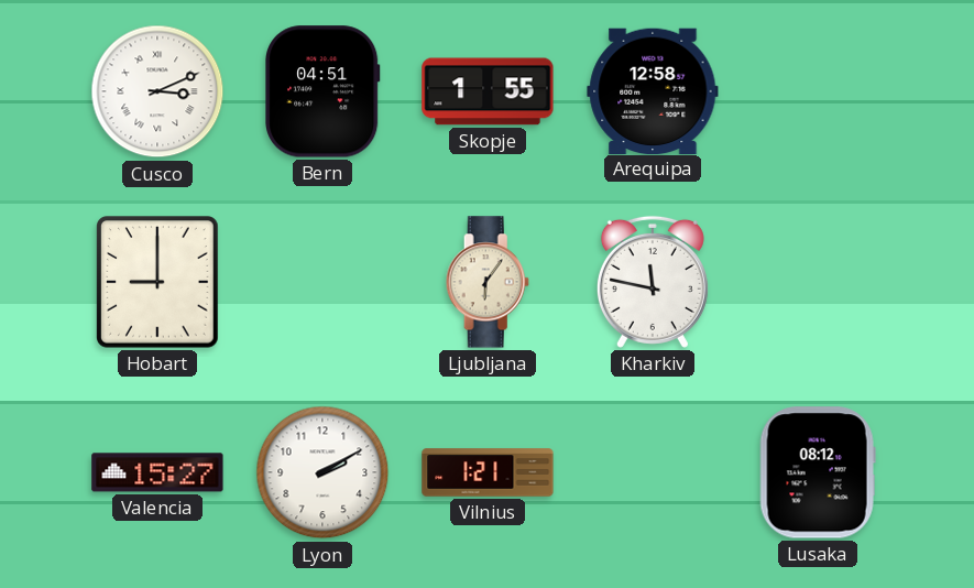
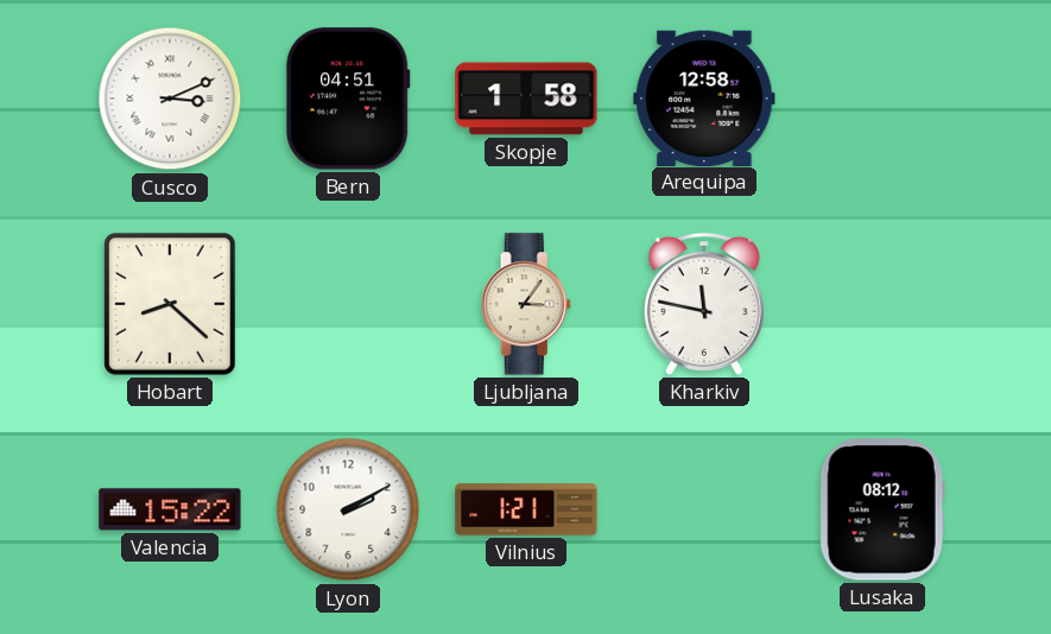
Skopje: 1:55 -> 1:58 (526, 99)
Hobart: 9:00 -> 8:22 (170, 304)
Ljubljana: 6:06 -> 3:06 (526, 304)
Valencia: 15:27 -> 15:22 (170, 509)
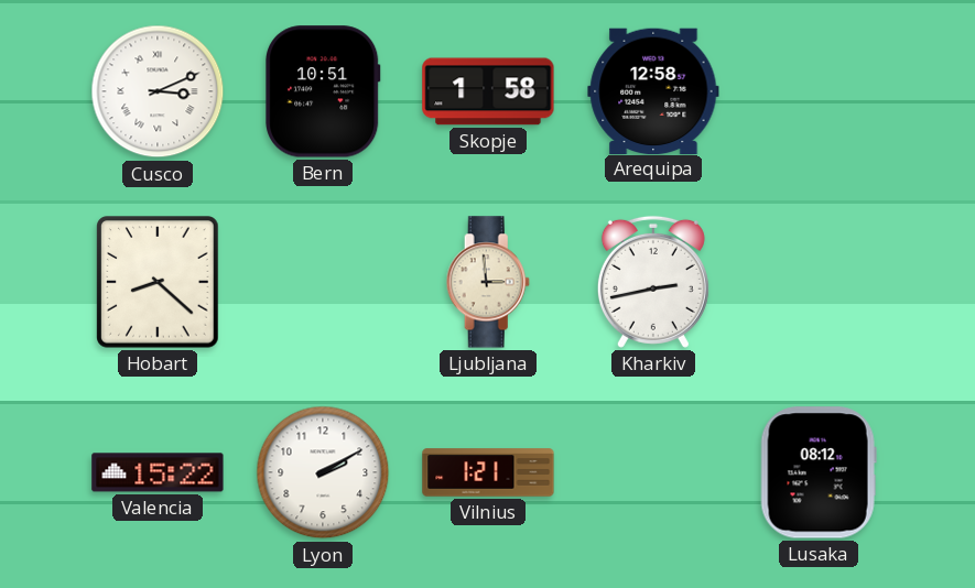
Bern: 04:51 -> 10:51 (323, 91)
Ljubljana: 3:06 -> 2:59 (488, 282)
Kharkiv: 11:47 -> 2:43 (653, 282)
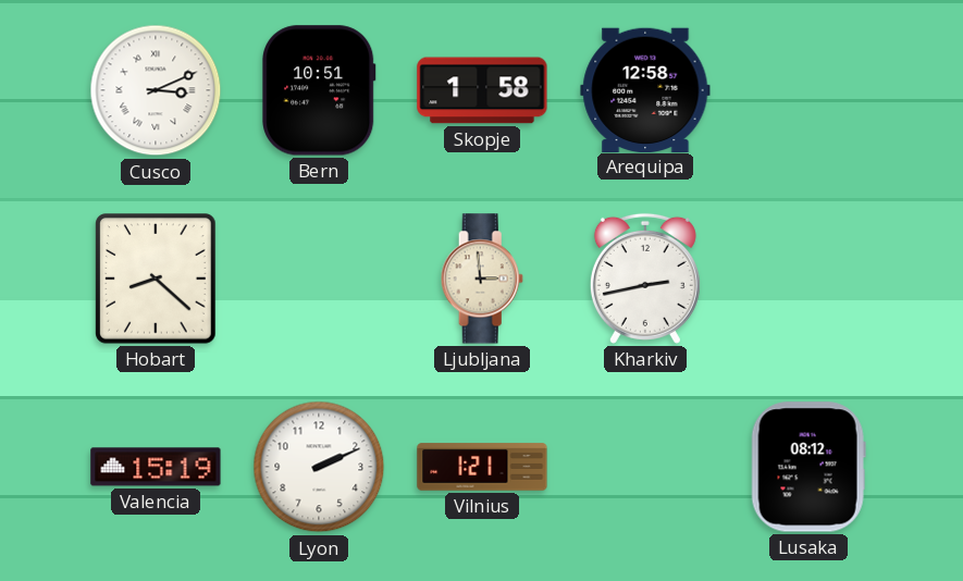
Valencia: 15:22 -> 15:19 (156, 467)
Lyon: 2:10 -> 2:11 (319, 467)
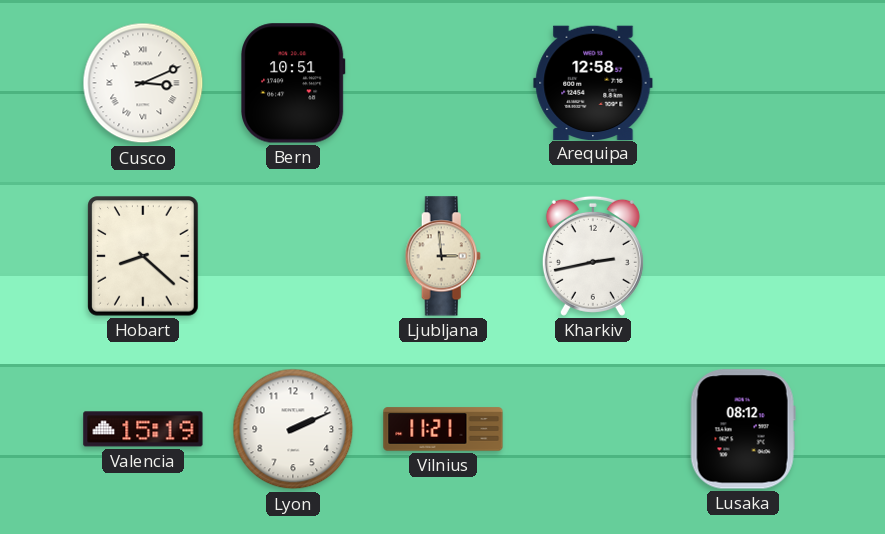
Skopje: 1:58 -> none (482, 90)
Vilnius: 1:21 -> 11:21 (443, 429)
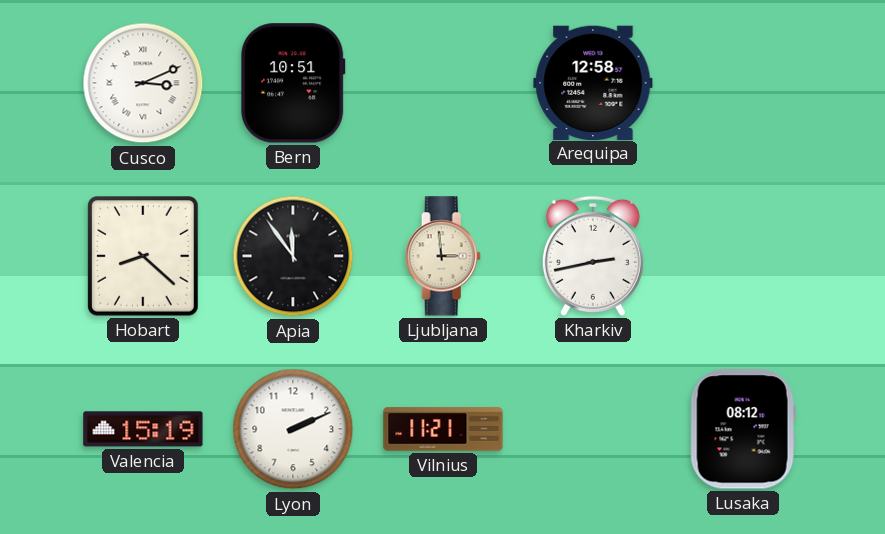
Apia: none -> 11:54 (293, 256)
